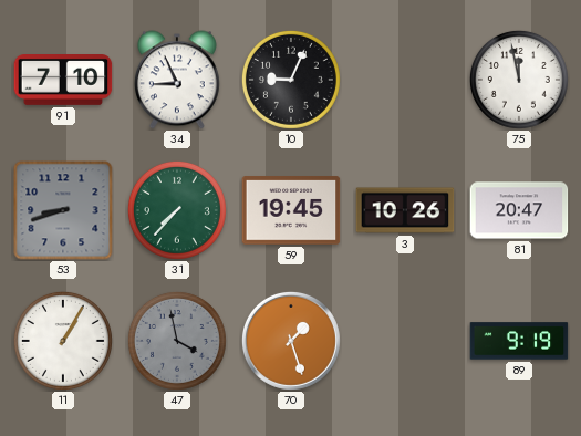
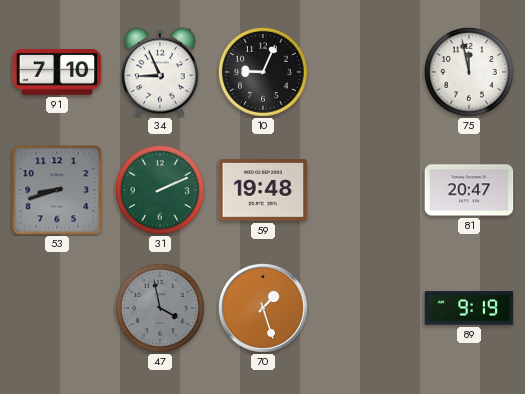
31: 7:37 -> 2:11 (160, 190)
59: 19:45 -> 19:48 (263, 190)
3: 10:26 -> none (405, 210)
11: 1:05 -> none (63, 341)
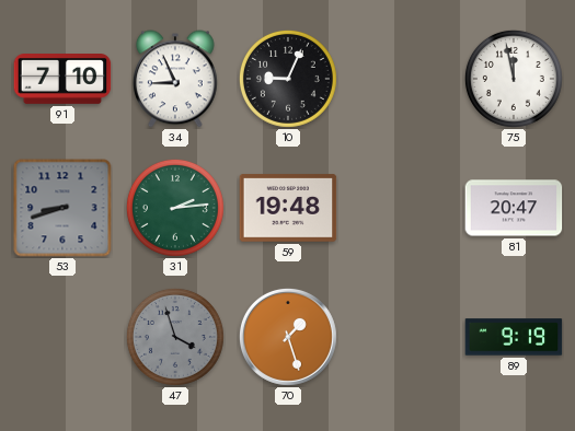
31: 2:11 -> 2:14 (175, 208)
47: 3:58 -> 3:57 (175, 337)
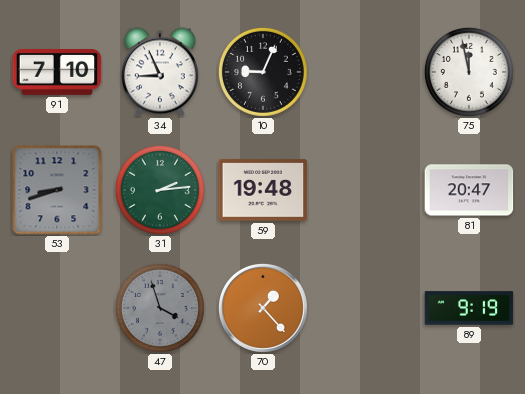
70: 1:27 -> 1:23 (263, 308)
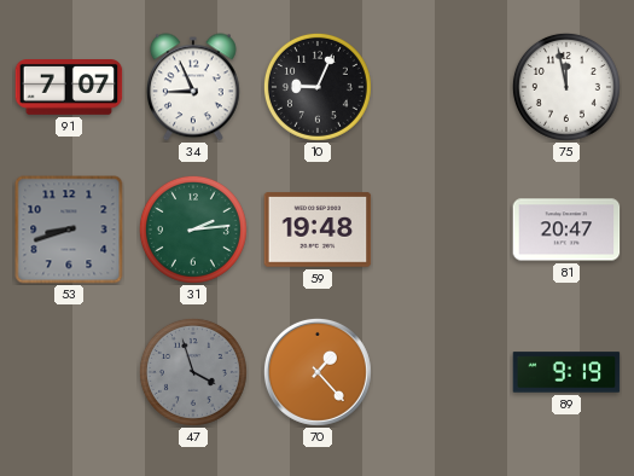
91: 7:10 -> 7:07 (69, 88)
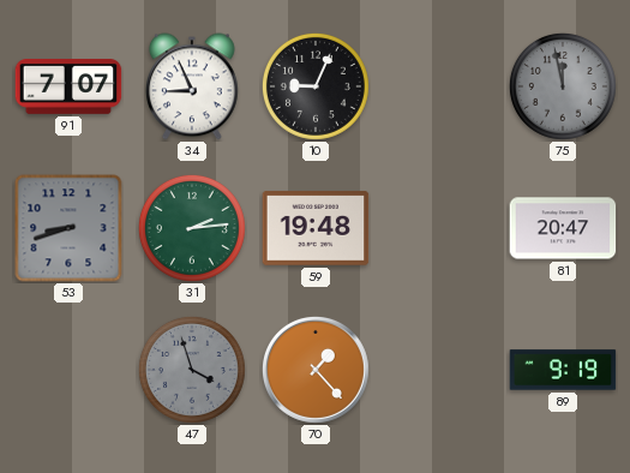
75 dial: white -> grey (563, 86)
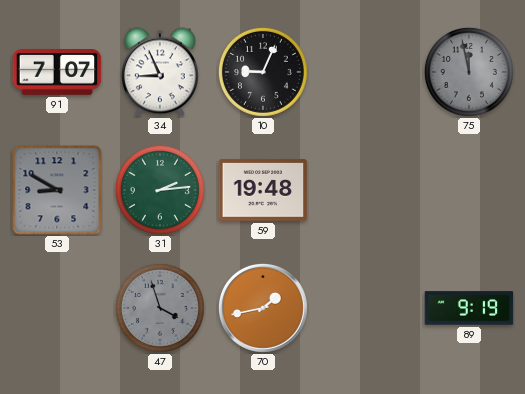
53: 8:42 -> 8:50 (57, 190)
81: 20:47 -> none (563, 228)
70: 1:23 -> 1:43 (263, 308)
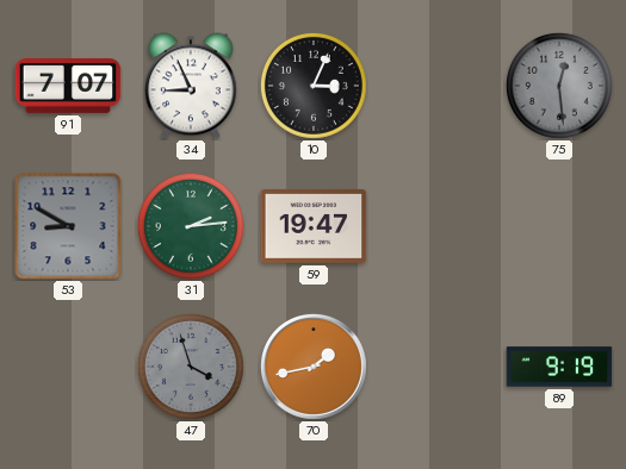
10: 9:04 -> 3:04 (314, 86)
75: 11:58 -> 12:29 (559, 86)
59: 19:48 -> 19:47 (314, 226)
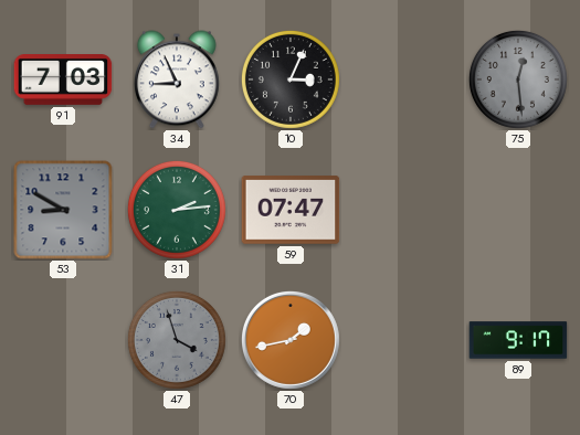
91: 7:07 -> 7:03 (63, 81)
59: 19:47 -> 07:47 (291, 210)
89: 9:19 -> 9:17 (518, 340)
